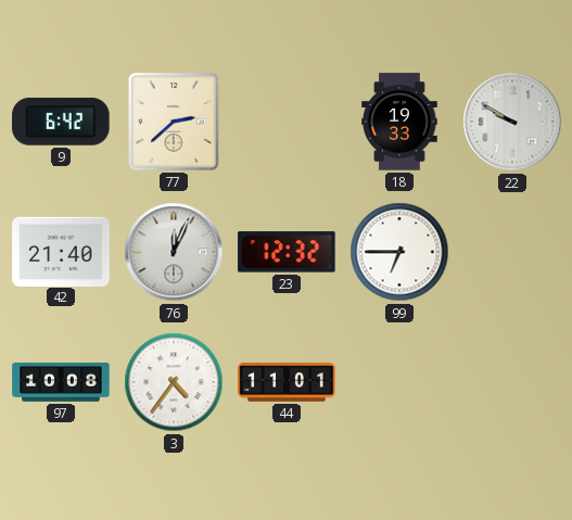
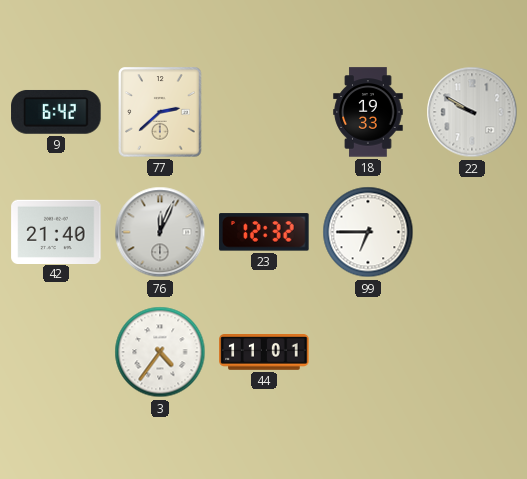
97: 10:08 -> none (61, 383)
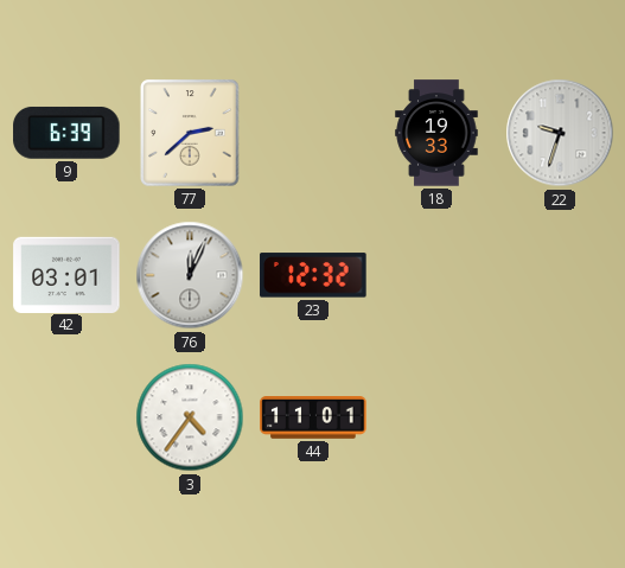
9: 6:42 -> 6:39 (66, 133)
22: 9:50 -> 9:33 (560, 133)
42: 21:40 -> 03:01 (66, 274)
99: 6:45 -> none (368, 232)
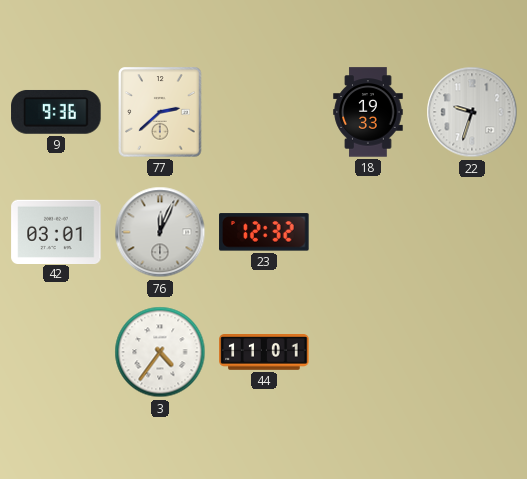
9: 6:39 -> 9:36 (56, 112)
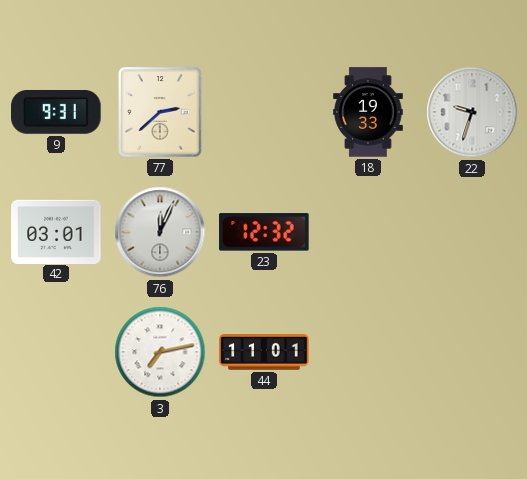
9: 9:36 -> 9:31 (56, 112)
3: 4:36 -> 7:13 (160, 352)
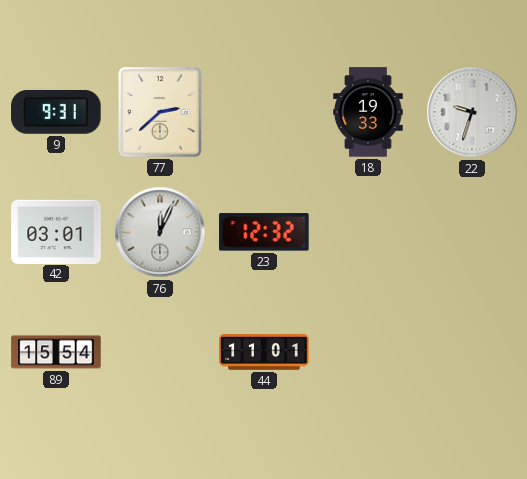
89: none -> 15:54 (56, 352)
3: 7:13 -> none (160, 352)
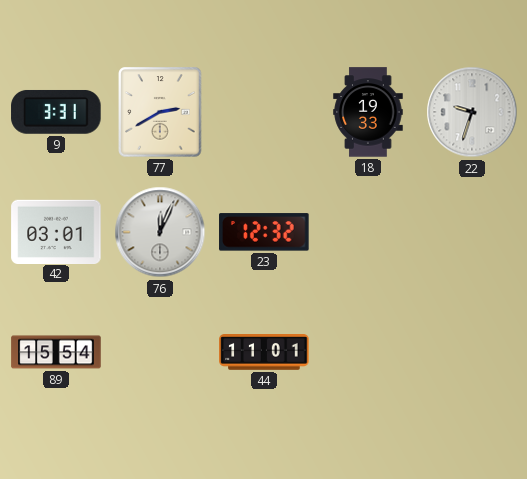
9: 9:31 -> 3:31 (56, 112)
77: 2:38 -> 2:40 (160, 112)
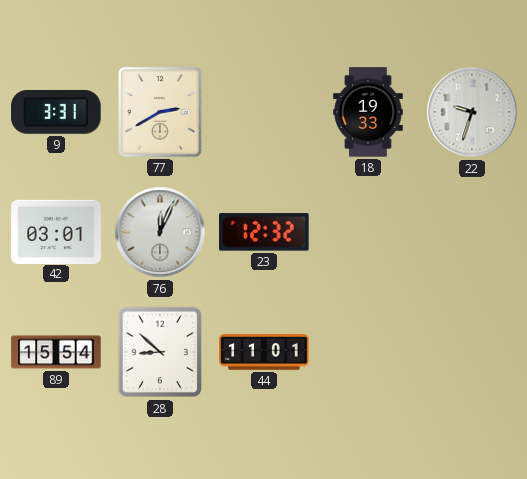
28: none -> 8:52 (159, 352)
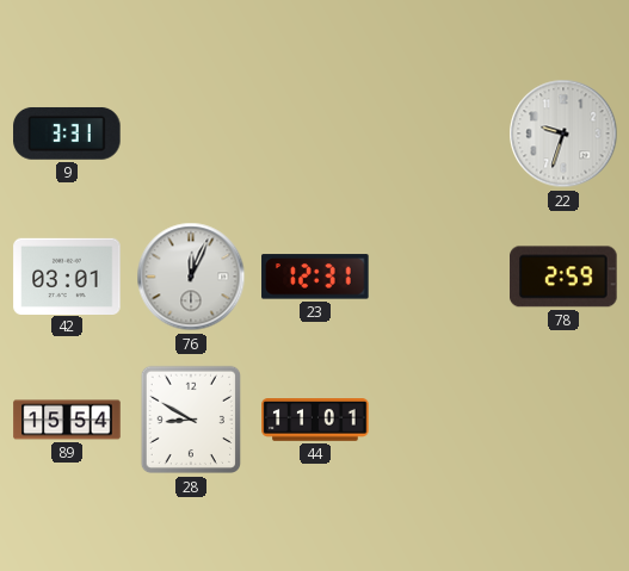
77: 2:40 -> none (160, 112)
18: 19:33 -> none (368, 112)
23: 12:32 -> 12:31 (315, 277)
78: none -> 2:59 (563, 277)
28: 8:52 -> 8:50 (190, 420)
